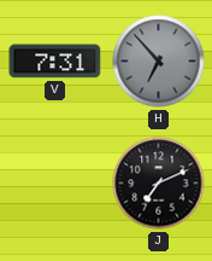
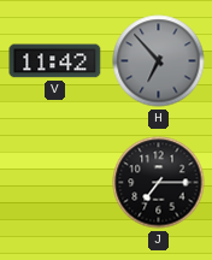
V: 7:31 -> 11:42 (55, 61)
J: 7:11 -> 7:15 (159, 183)
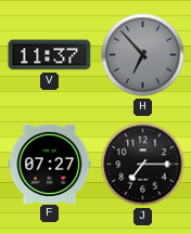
V: 11:42 -> 11:37 (50, 55)
F: none -> 07:27 (50, 164)
